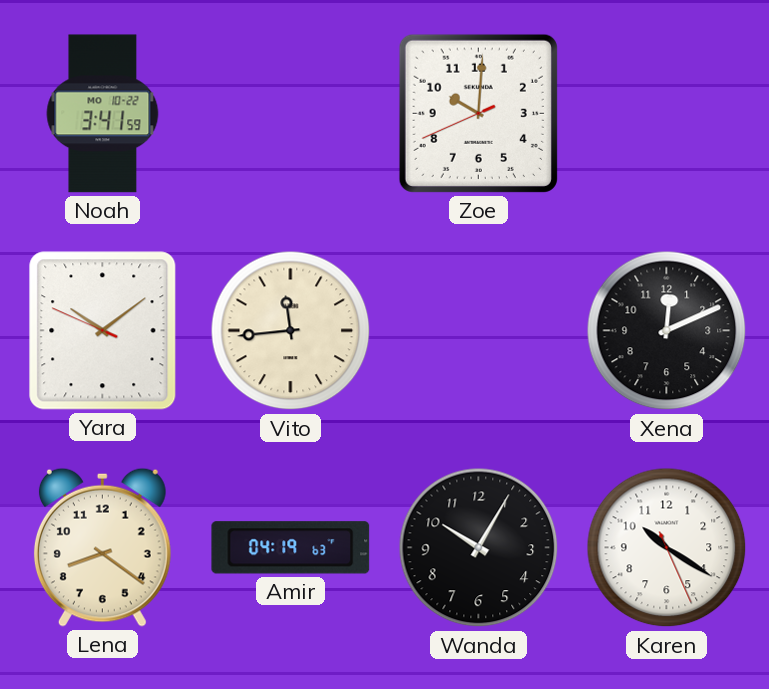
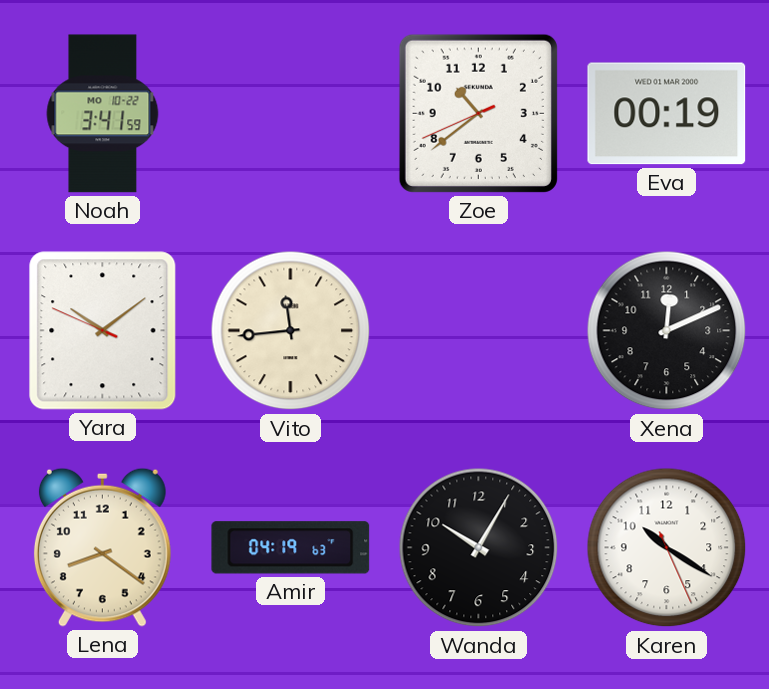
Zoe: 10:00 -> 10:38 (478, 113)
Eva: none -> 00:19 (667, 114)
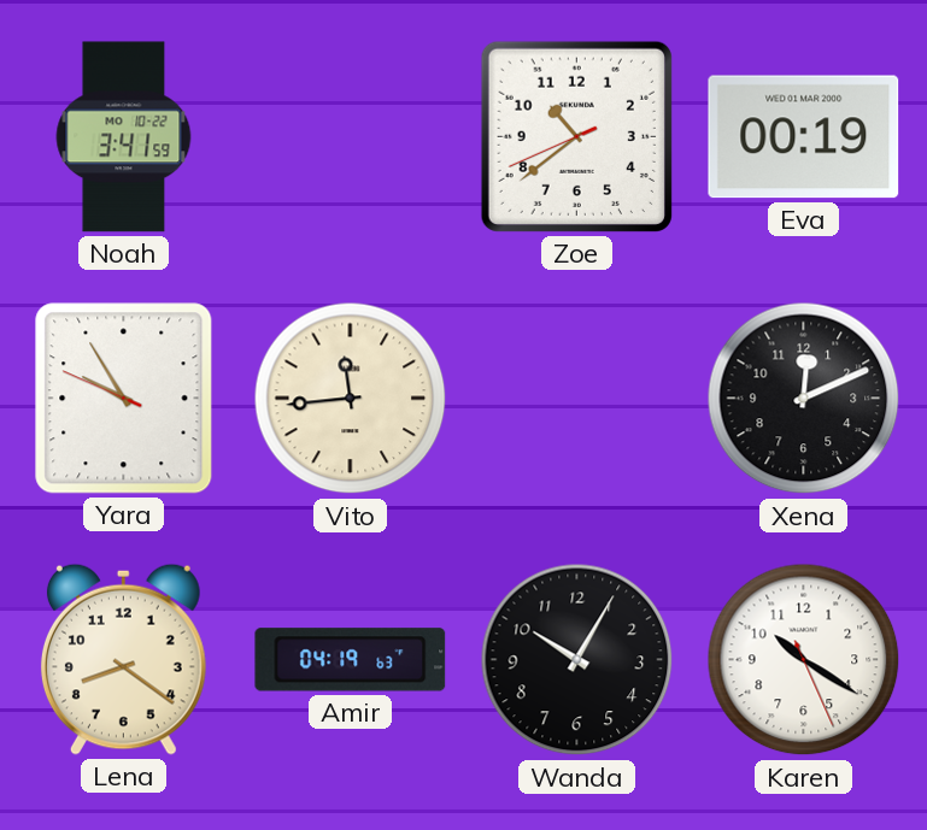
Yara: 10:08 -> 9:54 (124, 399)
